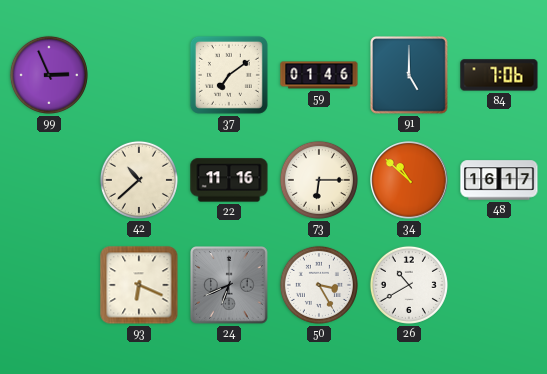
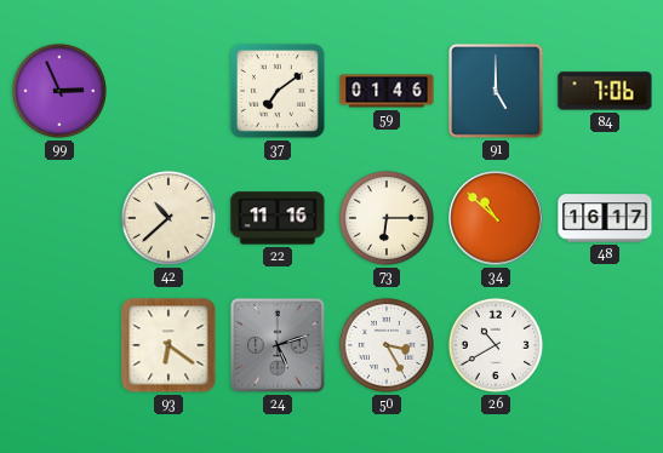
93: 6:19 -> 6:21 (168, 345)
24: 6:41 -> 5:12 (279, 346)
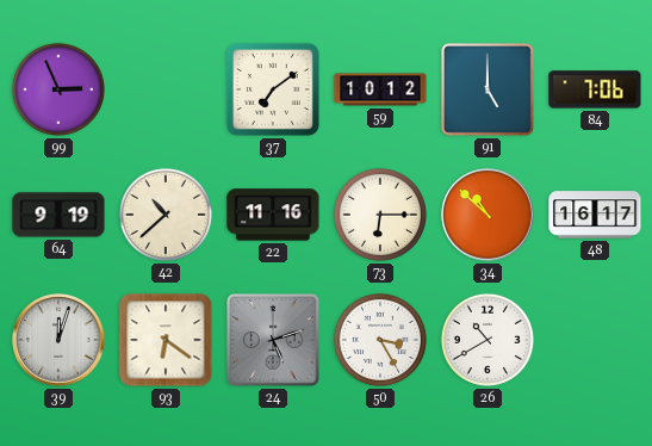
59: 01:46 -> 10:12 (380, 89)
64: none -> 9:19 (58, 215)
39: none -> 12:03 (58, 340)
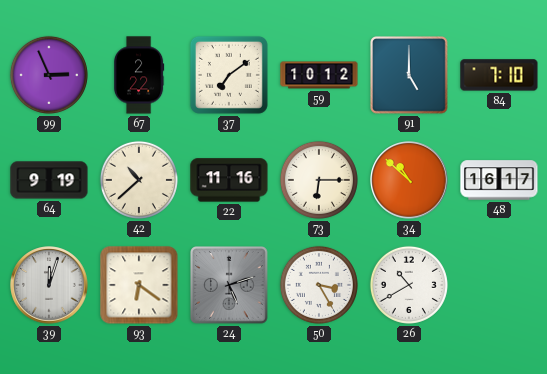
67: none -> 2:22 (139, 75)
84: 7:06 -> 7:10 (499, 75)
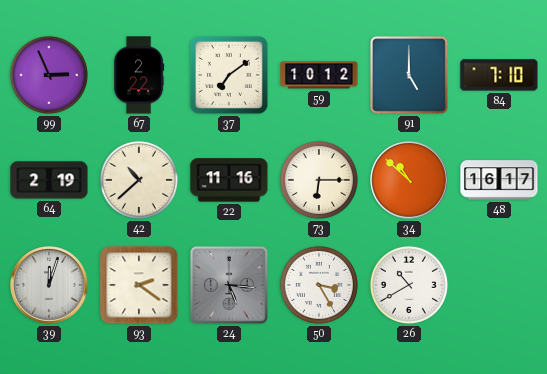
64: 9:19 -> 2:19 (49, 180)
93: 6:21 -> 2:21 (139, 285)
24: 5:12 -> 5:16 (230, 286)
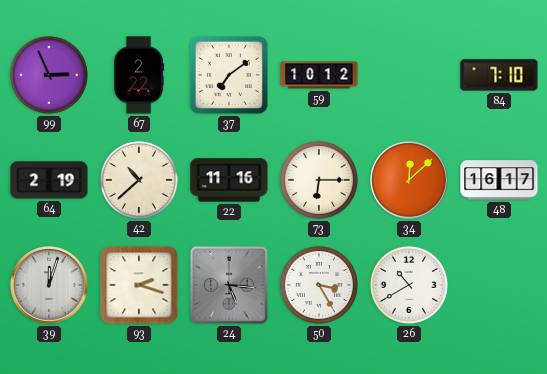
91: 5:00 -> none (410, 76)
34: 10:52 -> 12:08 (409, 180)
93: 2:21 -> 2:18 (139, 285)
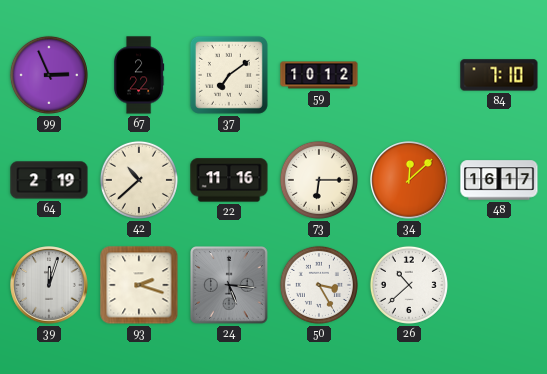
26: 10:40 -> 10:38 (409, 285)
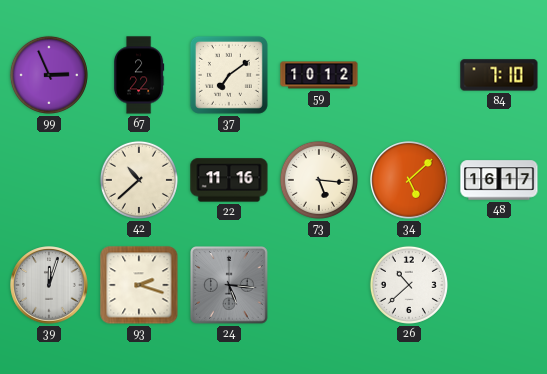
64: 2:19 -> none (49, 180)
73: 6:15 -> 5:16 (319, 180)
34: 12:08 -> 5:08 (409, 180)
50: 3:25 -> none (319, 285)
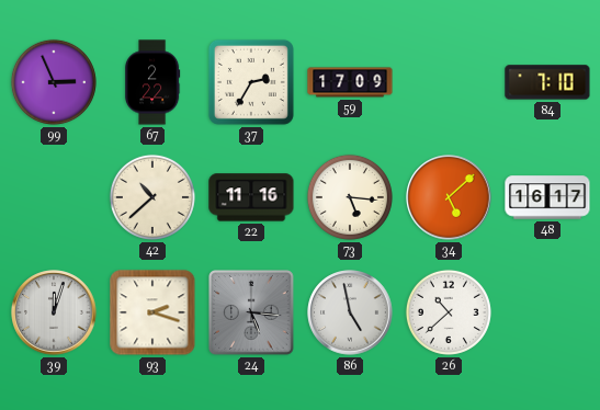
37: 7:09 -> 2:35 (251, 82)
59: 10:12 -> 17:09 (350, 82)
86: none -> 4:58 (350, 312)
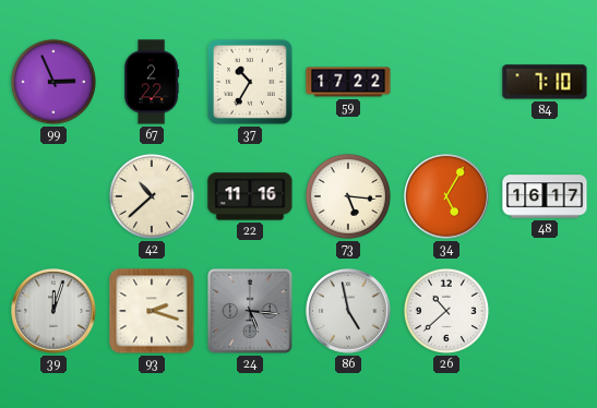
37: 2:35 -> 10:35 (250, 82)
59: 17:09 -> 17:22 (348, 82)
34: 5:08 -> 5:05 (446, 196)
